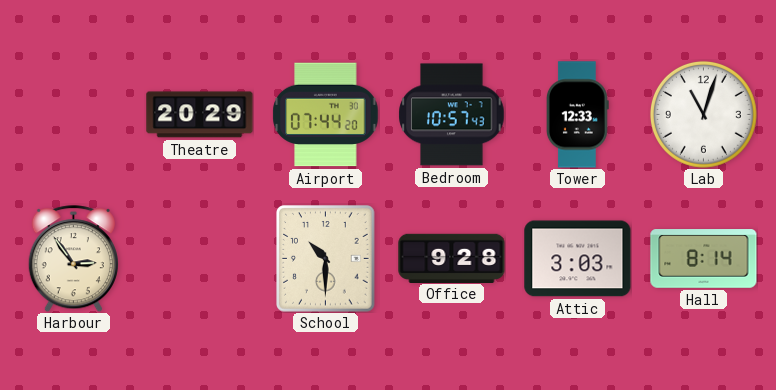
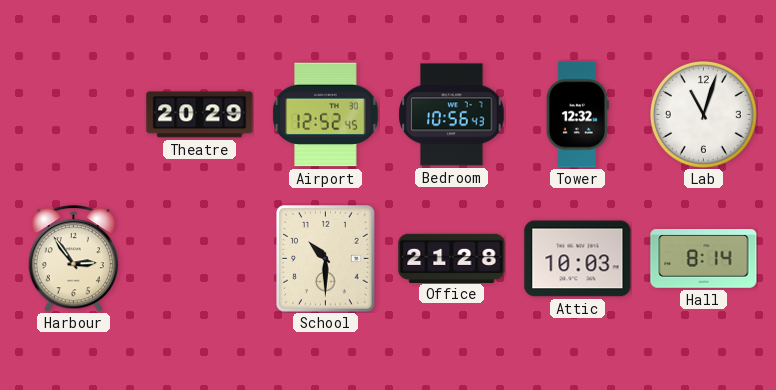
Airport: 07:44 -> 12:52 (326, 115)
Bedroom: 10:57 -> 10:56 (452, 115)
Tower: 12:33 -> 12:32 (578, 115)
Office: 9:28 -> 21:28 (452, 258)
Attic: 3:03 -> 10:03 (578, 259)
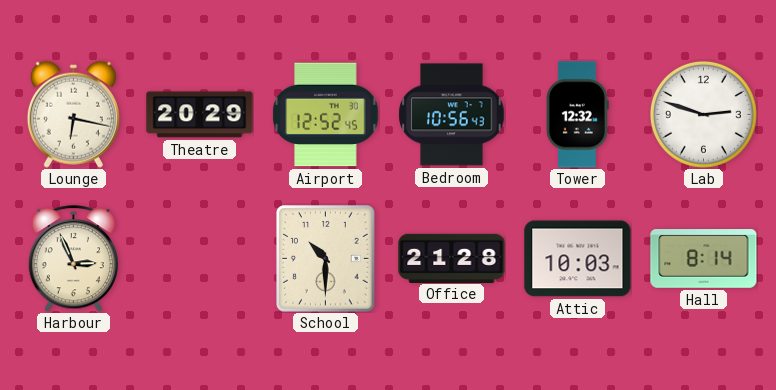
Lounge: none -> 6:17 (73, 114)
Lab: 11:03 -> 2:48 (703, 114)
Harbour: 2:54 -> 2:56 (73, 259)
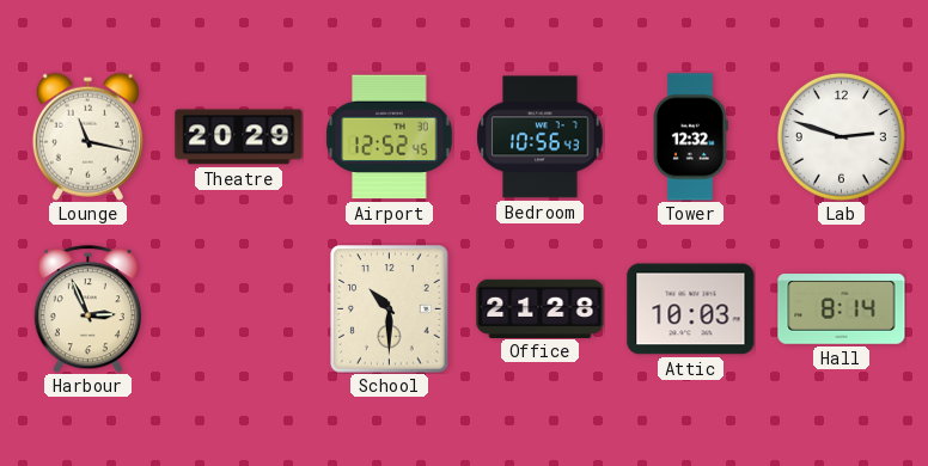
Lounge: 6:17 -> 11:17 (87, 136)
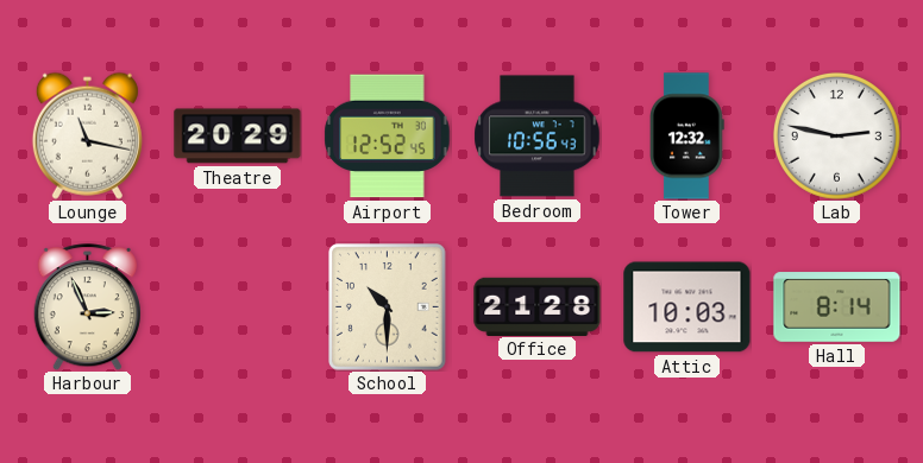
Lab: 2:48 -> 2:47 (836, 135)
